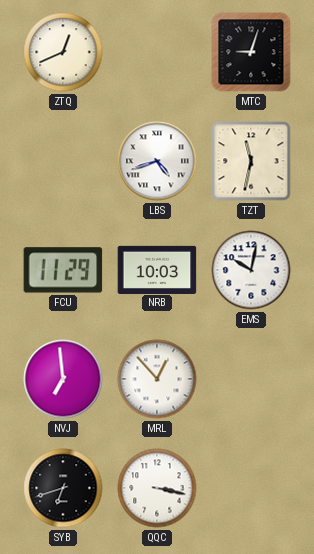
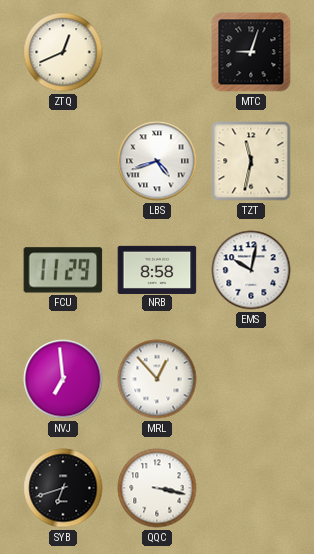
NRB: 10:03 -> 8:58 (157, 269)
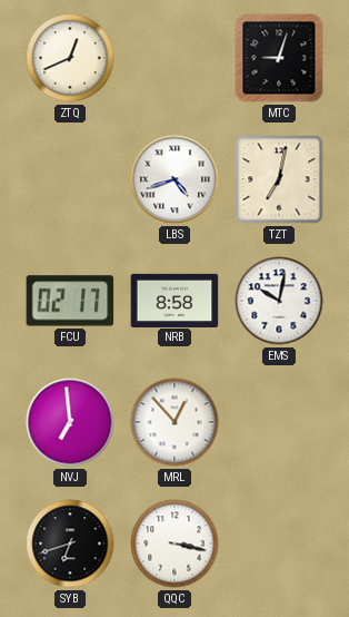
TZT: 11:32 -> 7:02 (279, 179)
FCU: 11:29 -> 02:17 (70, 301)
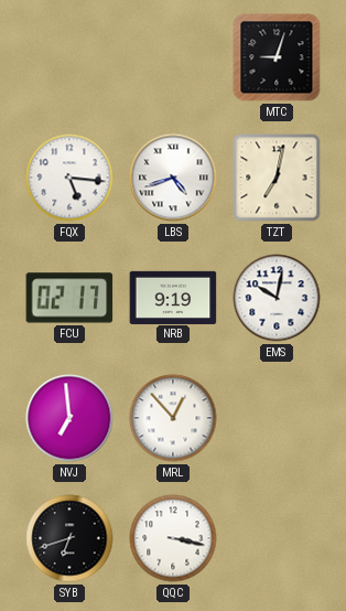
ZTQ: 12:41 -> none (70, 58)
FQX: none -> 5:16 (69, 178)
NRB: 8:58 -> 9:19 (173, 297)
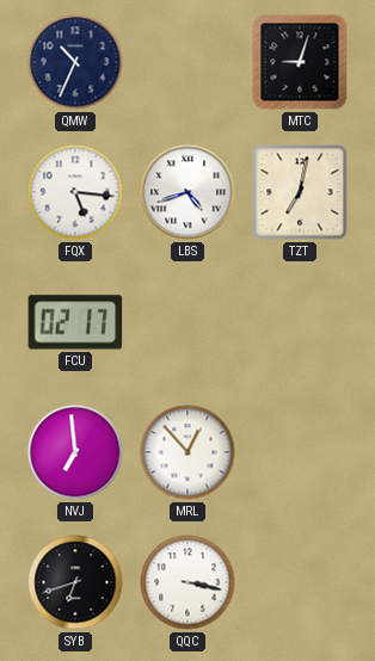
QMW: none -> 10:34 (75, 62)
NRB: 9:19 -> none (173, 297)
EMS: 10:02 -> none (277, 298)
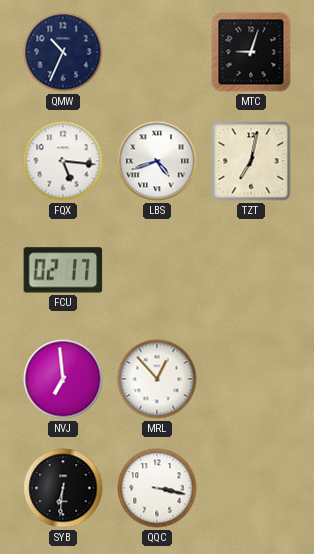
SYB: 6:42 -> 6:31 (63, 488)
